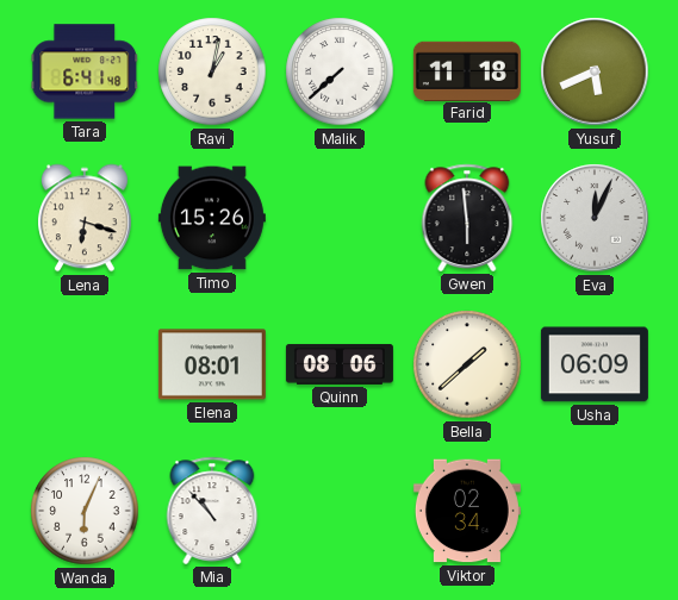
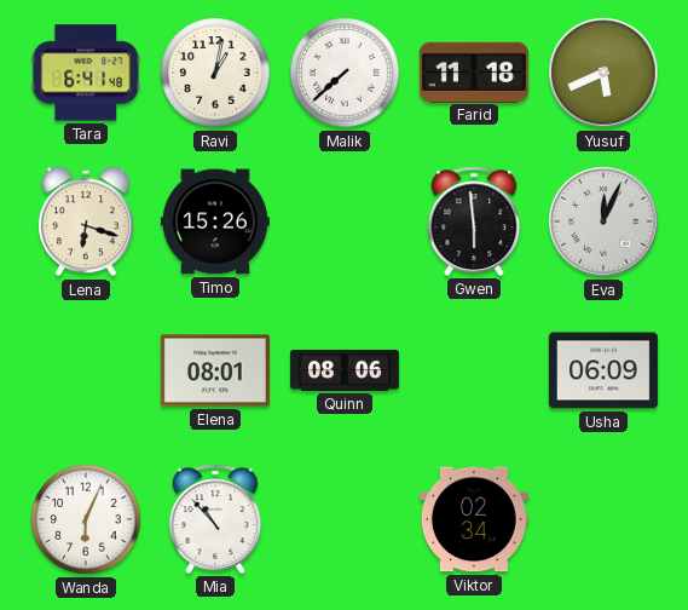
Bella: 1:38 -> none (467, 364)
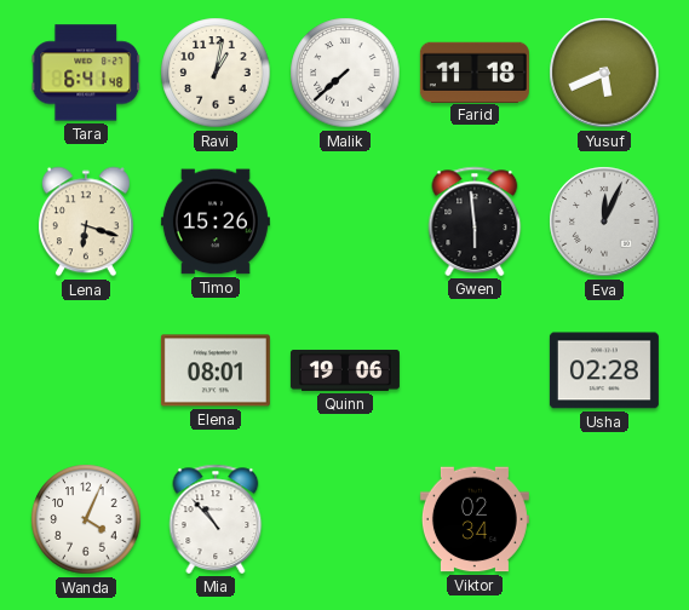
Quinn: 08:06 -> 19:06 (345, 370)
Usha: 06:09 -> 02:28 (604, 370)
Wanda: 6:04 -> 4:04 (86, 519)
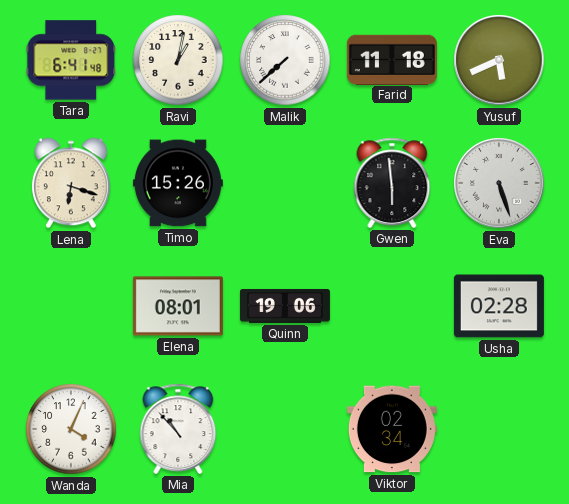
Eva: 12:04 -> 5:27 (499, 183)
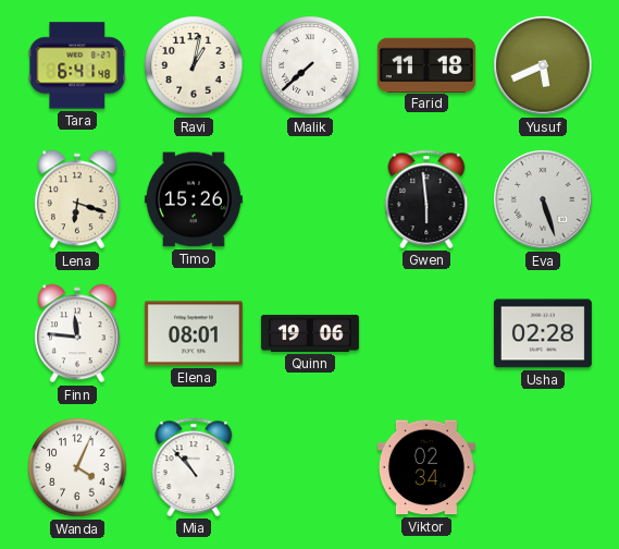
Finn: none -> 11:46 (77, 333)
